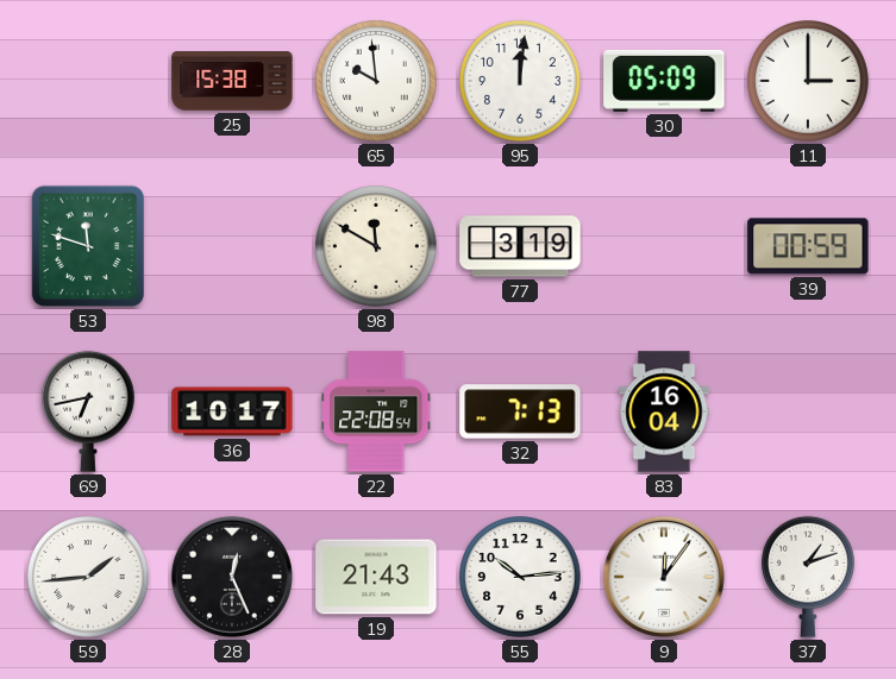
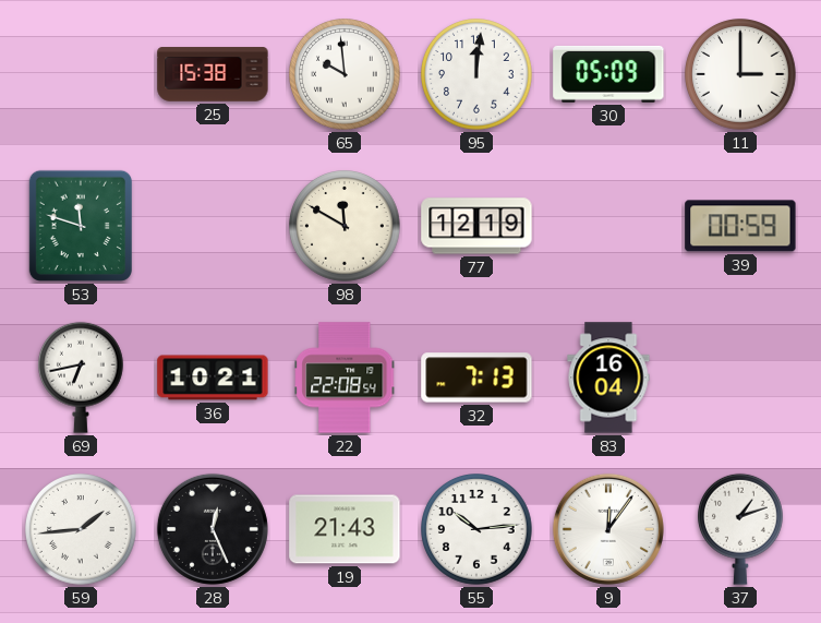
77: 3:19 -> 12:19 (476, 226)
36: 10:17 -> 10:21 (213, 378)
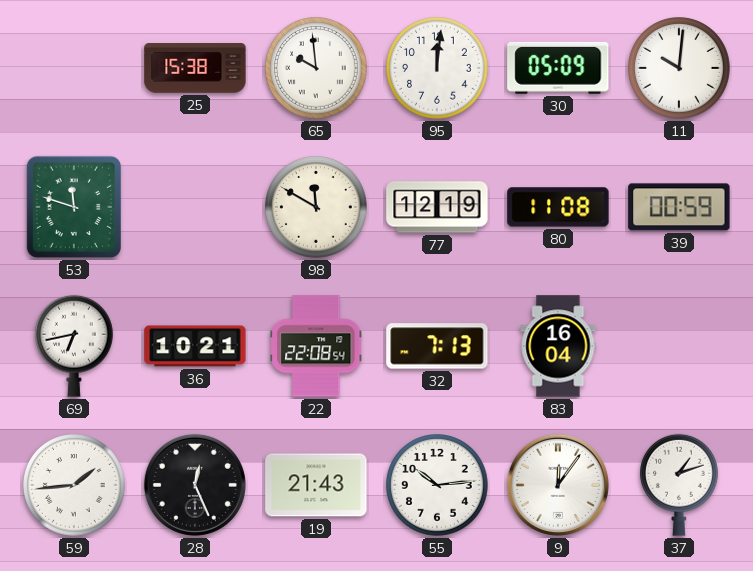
11: 3:00 -> 10:01 (679, 68)
80: none -> 11:08 (558, 207)
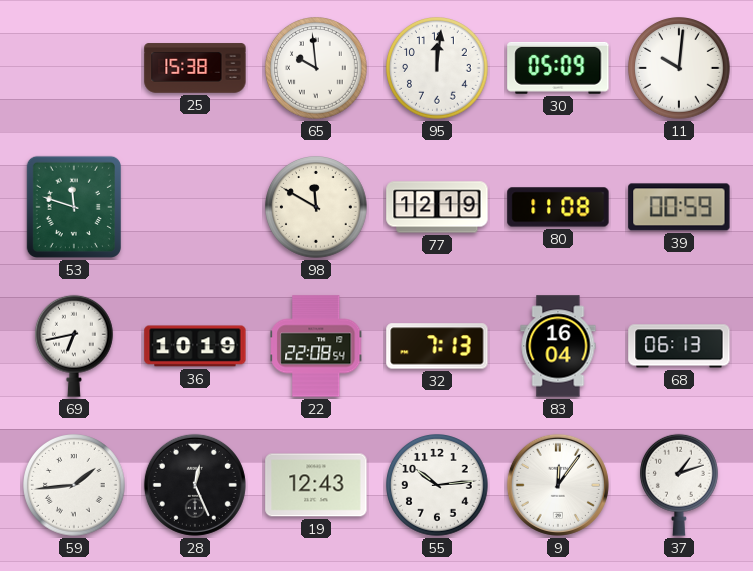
36: 10:21 -> 10:19 (195, 346)
68: none -> 06:13 (679, 346)
19: 21:43 -> 12:43 (316, 485)
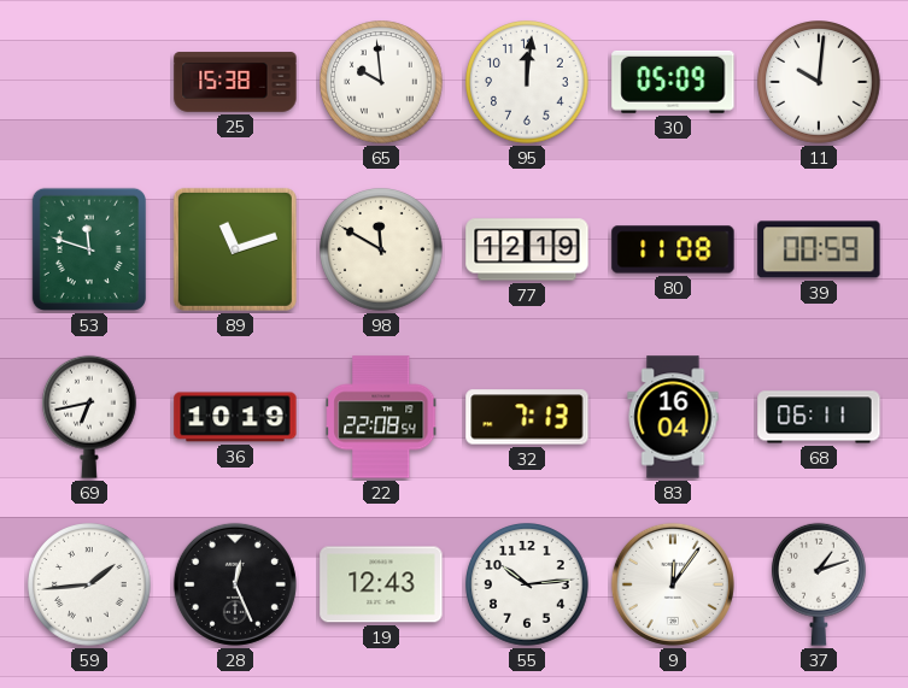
89: none -> 11:12 (235, 249)
68: 06:13 -> 06:11 (819, 417)
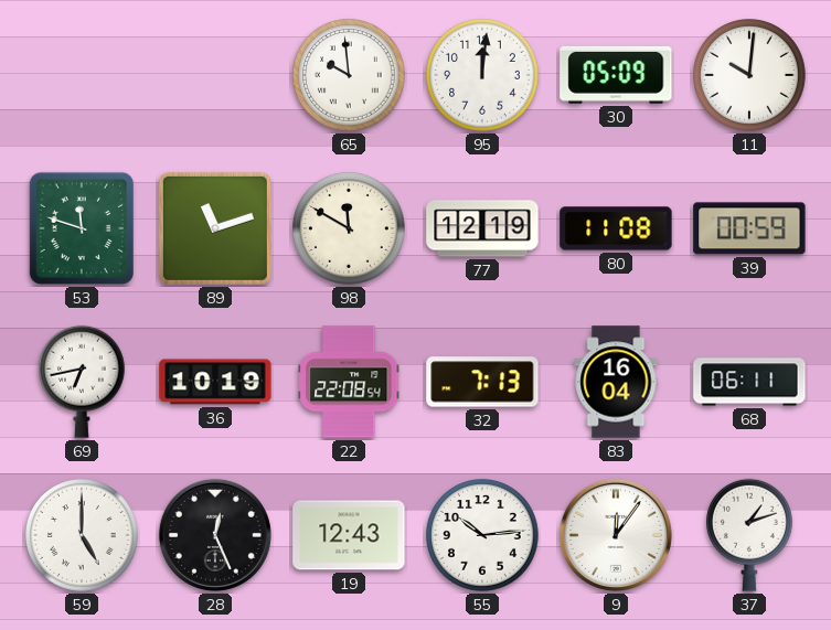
25: 15:38 -> none (235, 82)
59: 1:44 -> 5:00 (82, 535)
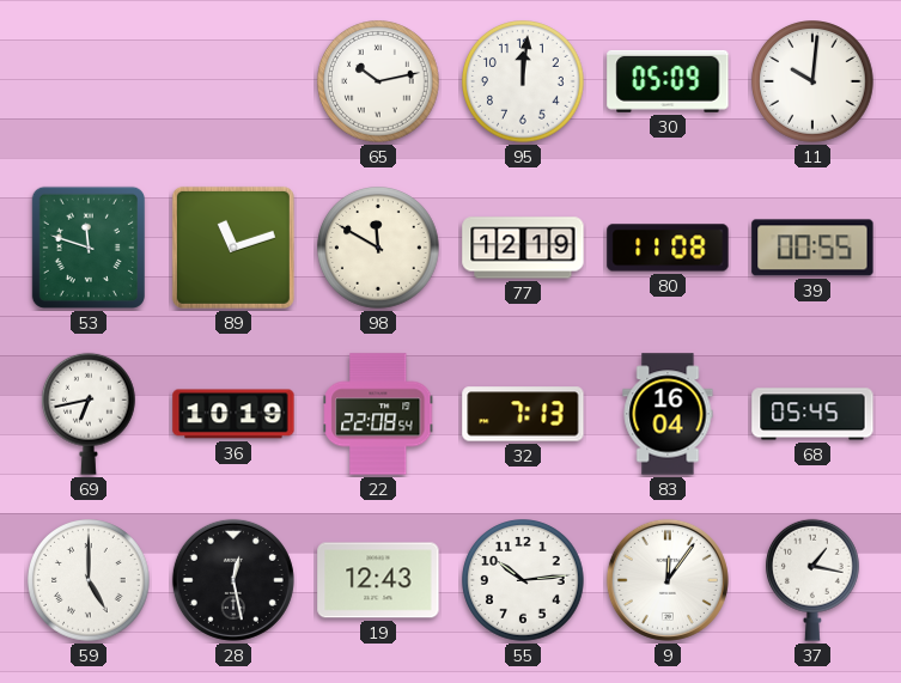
65: 9:59 -> 10:13 (378, 81)
39: 00:59 -> 00:55 (812, 248)
68: 06:11 -> 05:45 (812, 414)
28: 12:26 -> 12:28 (233, 580)
37: 1:12 -> 1:17 (814, 580)
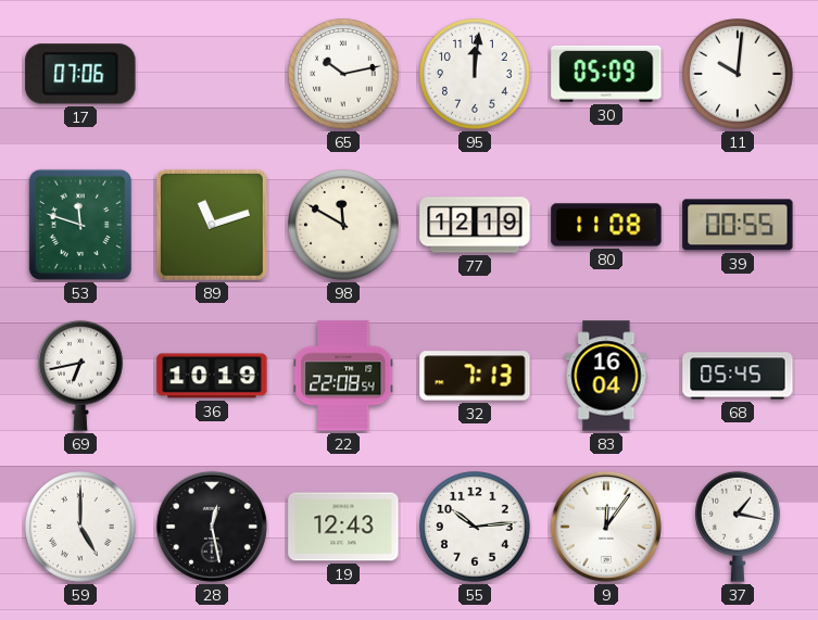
17: none -> 07:06 (80, 74)
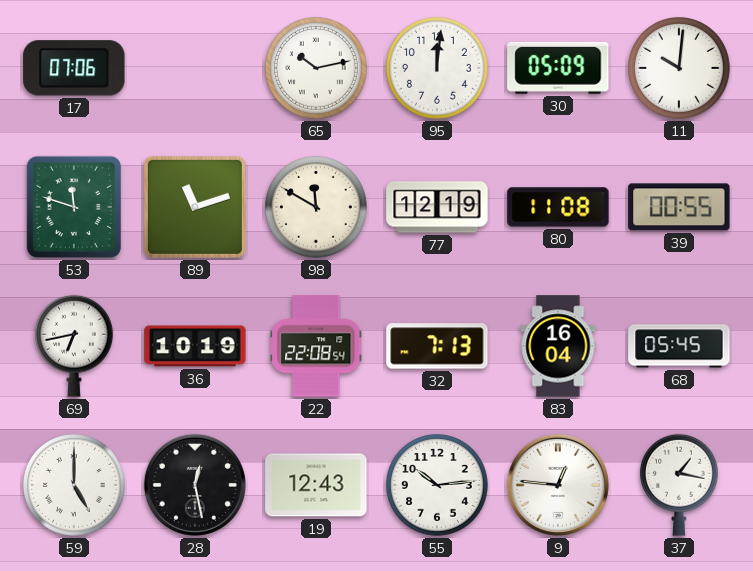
9: 12:06 -> 12:46 (558, 485)
